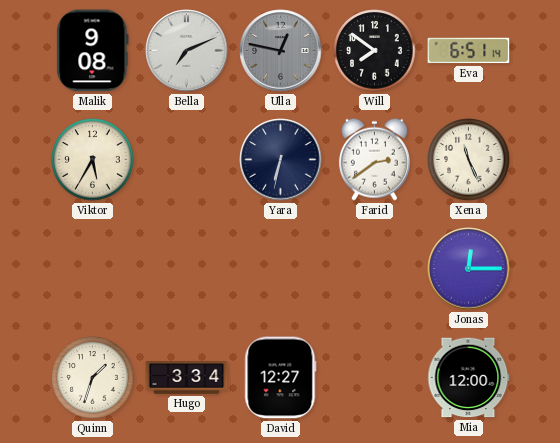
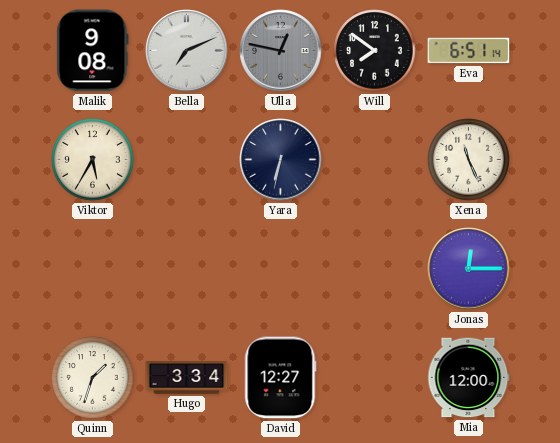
Farid: 2:39 -> none (374, 159)
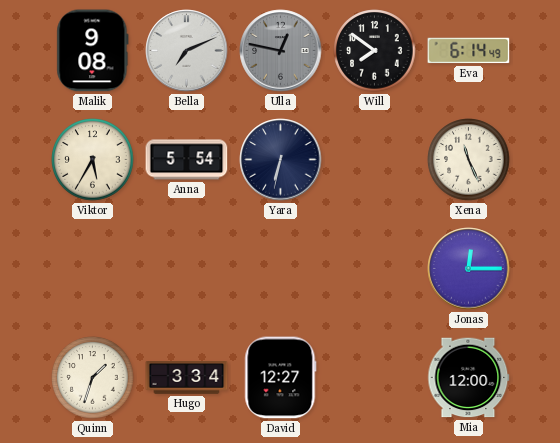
Eva: 6:51 -> 6:14 (469, 51)
Anna: none -> 5:54 (187, 160)
